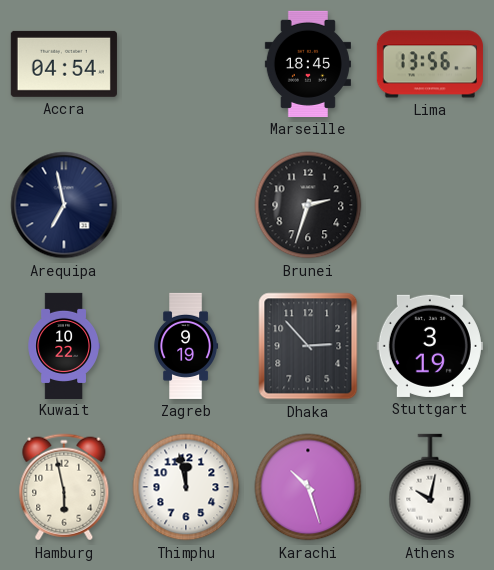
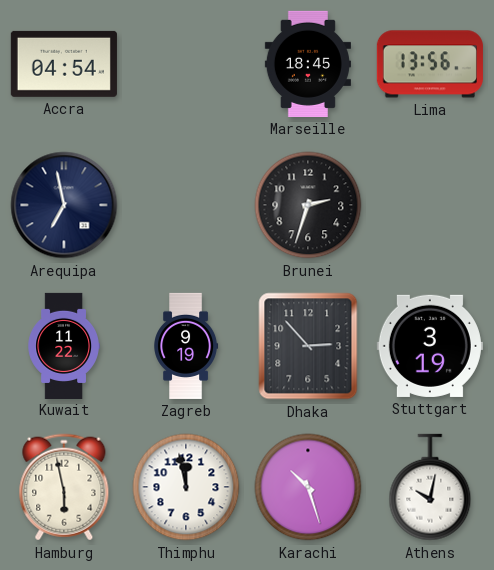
Kuwait: 10:22 -> 11:22 (64, 345)
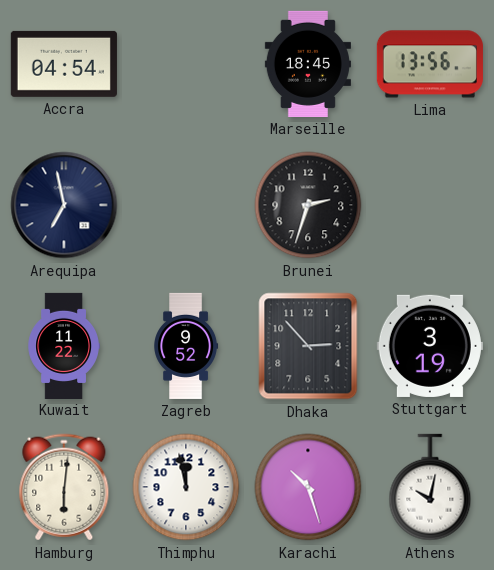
Zagreb: 9:19 -> 9:52 (186, 346)
Hamburg: 5:58 -> 6:01 (64, 487)
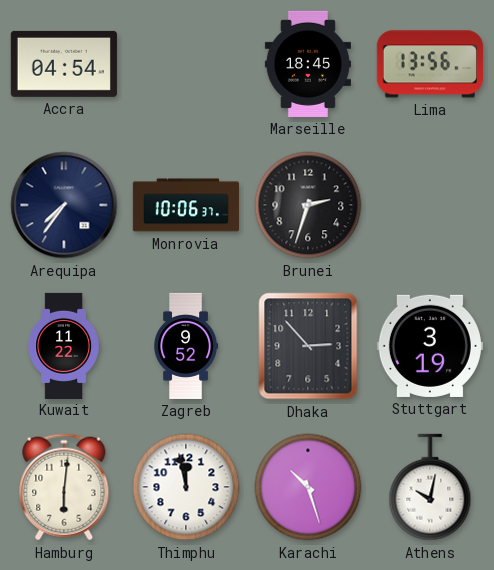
Arequipa: 6:58 -> 7:36 (64, 205)
Monrovia: none -> 10:06 (186, 205)
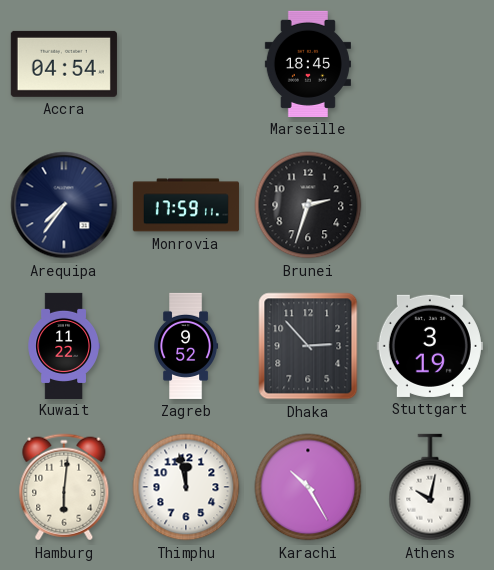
Lima: 13:56 -> none (430, 64)
Monrovia: 10:06 -> 17:59 (186, 205)
Karachi: 10:27 -> 10:25 (308, 487)
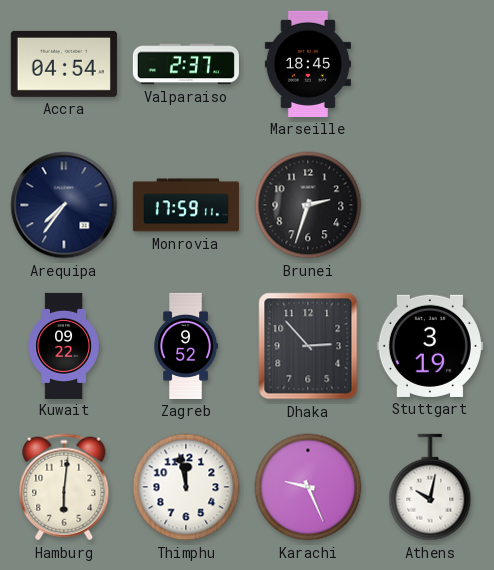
Valparaiso: none -> 2:37 (186, 64)
Kuwait: 11:22 -> 09:22 (64, 345)
Karachi: 10:25 -> 9:26 (308, 487)
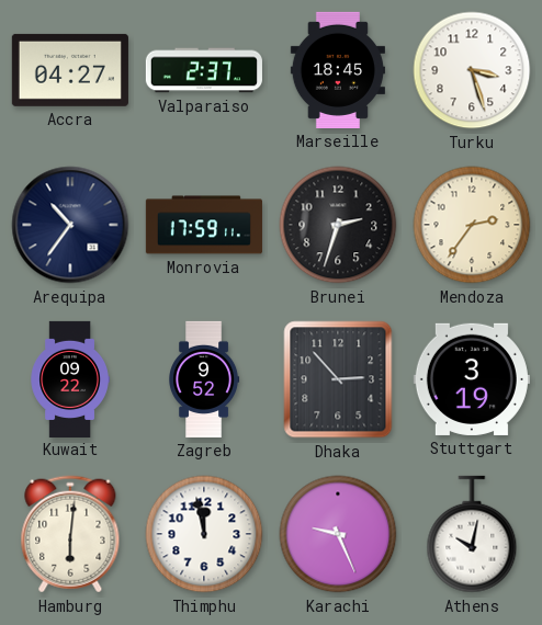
Accra: 04:54 -> 04:27 (70, 70)
Turku: none -> 3:27 (472, 70)
Arequipa: 7:36 -> 10:36 (70, 225)
Mendoza: none -> 2:36 (472, 225)
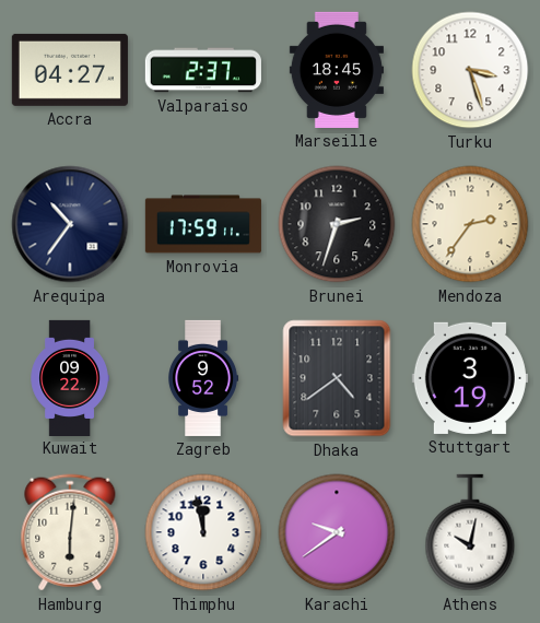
Dhaka: 2:53 -> 4:39 (337, 378)
Karachi: 9:26 -> 9:39 (337, 532)
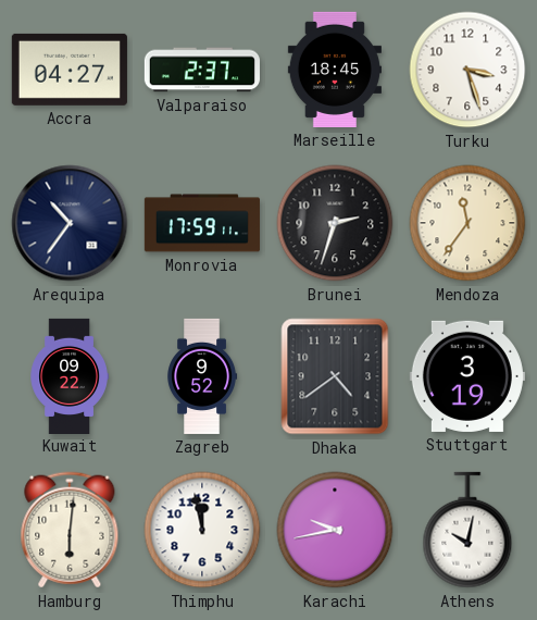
Mendoza: 2:36 -> 11:36 (467, 223)
Karachi: 9:39 -> 9:43 (335, 530)
